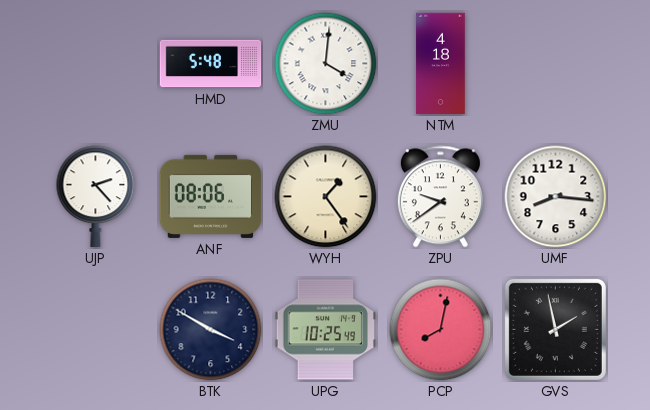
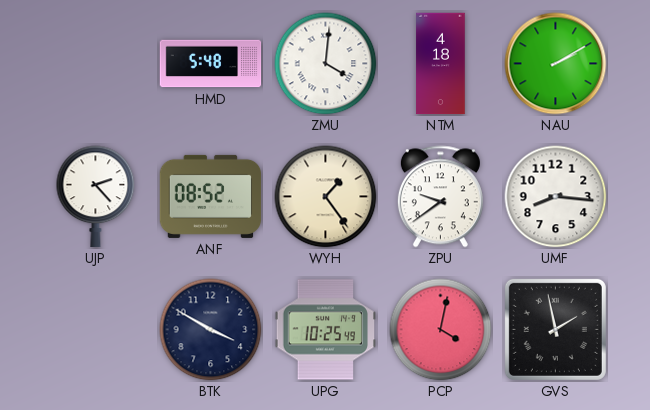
NAU: none -> 2:10 (556, 64)
ANF: 08:06 -> 08:52 (211, 196)
PCP: 8:02 -> 4:02 (441, 330)
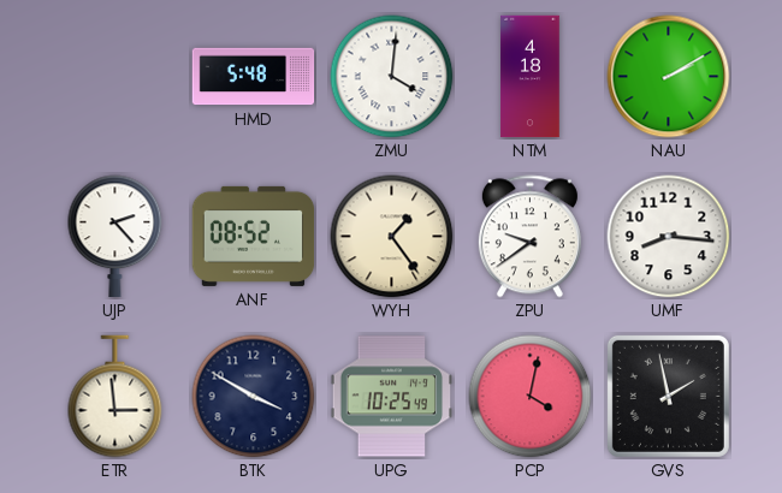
ETR: none -> 2:59 (115, 397)
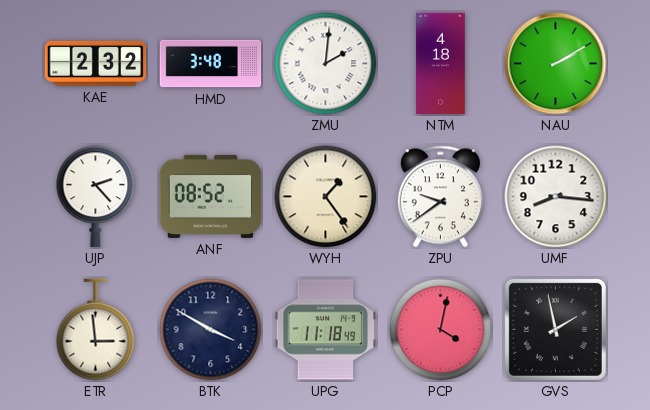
KAE: none -> 2:32 (96, 63)
HMD: 5:48 -> 3:48 (211, 64)
ZMU: 4:01 -> 2:01 (326, 64)
UPG: 10:25 -> 11:18 (326, 330)
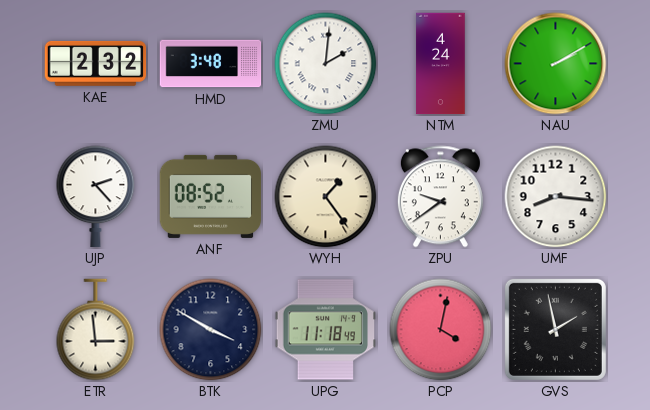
NTM: 4:18 -> 4:24 (441, 64)
